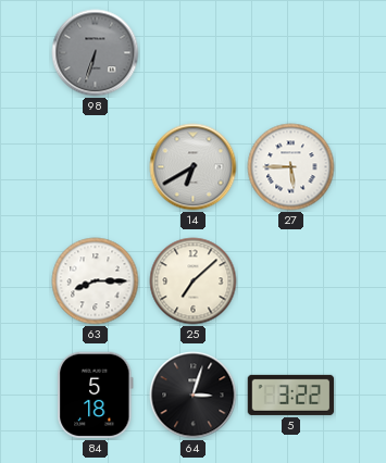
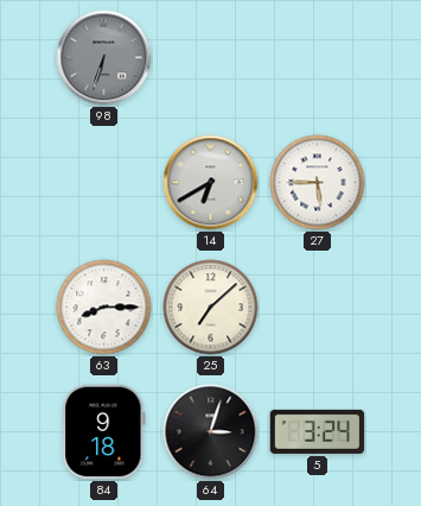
84: 5:18 -> 9:18 (104, 432)
5: 3:22 -> 3:24 (318, 431)
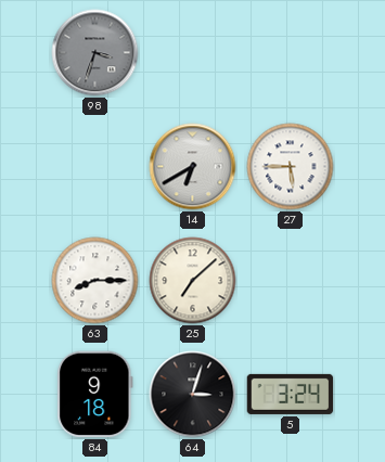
98: 6:33 -> 3:33 (95, 53)
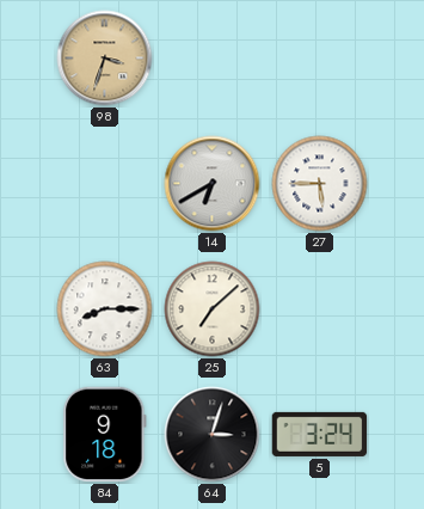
98 dial: grey -> champagne (105, 59)
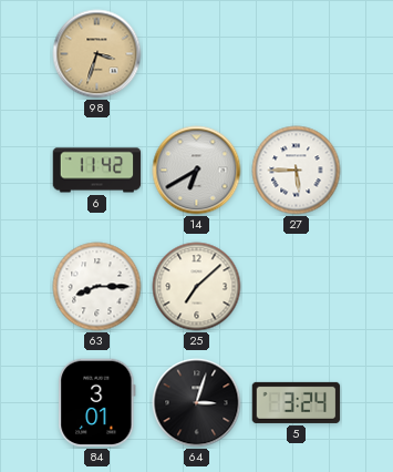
6: none -> 11:42 (97, 171)
84: 9:18 -> 3:01 (97, 403)
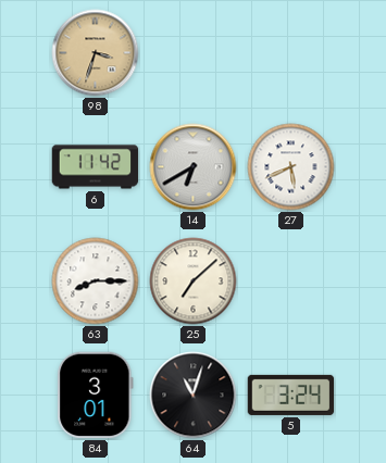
27: 5:45 -> 5:41 (291, 167)
64: 3:03 -> 11:03 (194, 396)
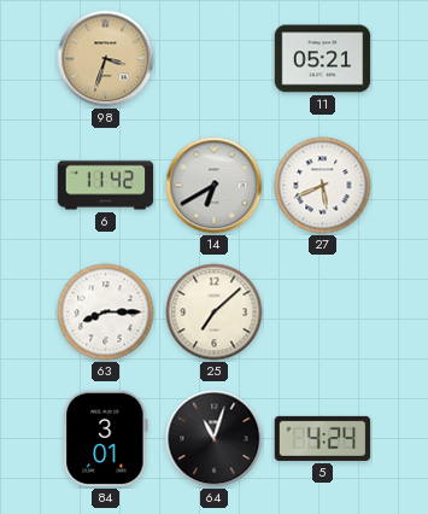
11: none -> 05:21 (323, 59)
5: 3:24 -> 4:24 (323, 438)
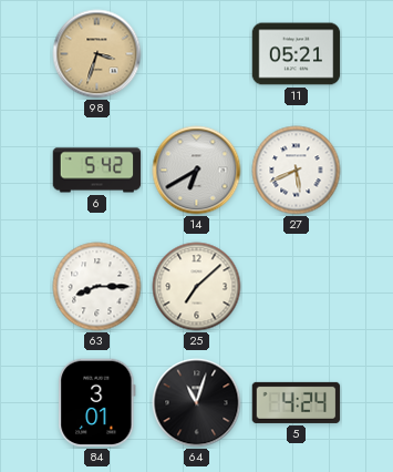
6: 11:42 -> 5:42 (97, 171)
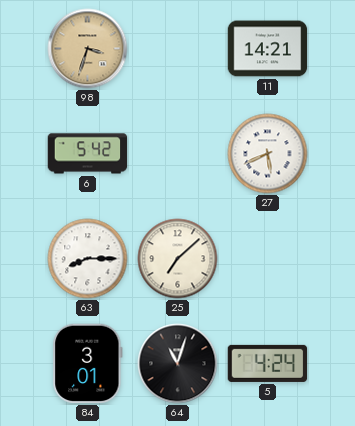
11: 05:21 -> 14:21 (268, 49)
14: 6:40 -> none (197, 171)
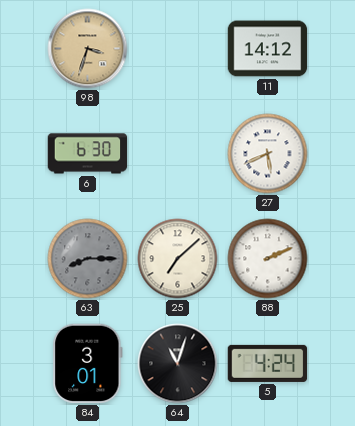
11: 14:21 -> 14:12 (268, 49)
6: 5:42 -> 6:30 (88, 154)
63 dial: white -> grey (88, 259)
88: none -> 2:11 (268, 259)
